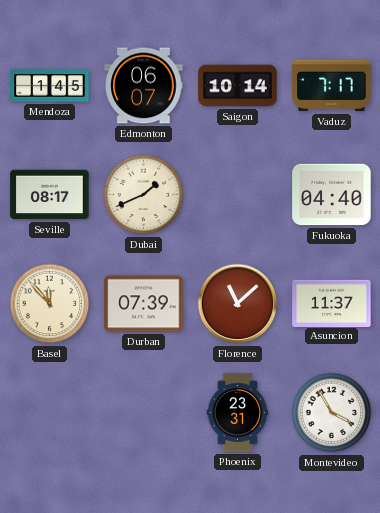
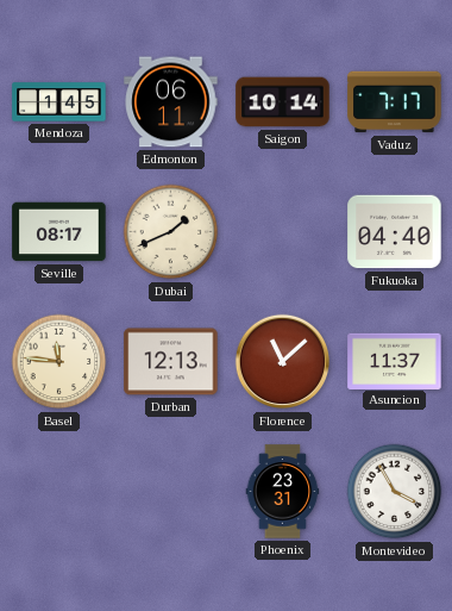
Edmonton: 06:07 -> 06:11 (171, 102)
Basel: 11:53 -> 11:46 (59, 362)
Durban: 07:39 -> 12:13 (171, 362)
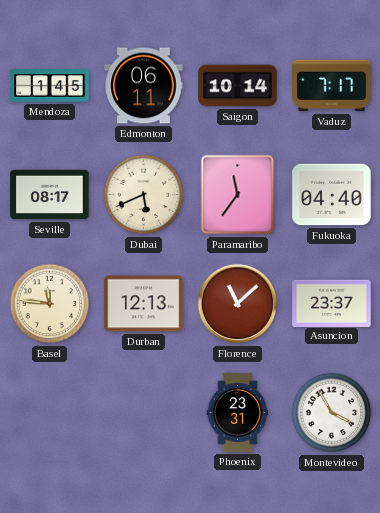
Dubai: 1:41 -> 5:41 (144, 195)
Paramaribo: none -> 11:36 (238, 195)
Asuncion: 11:37 -> 23:37 (332, 303)
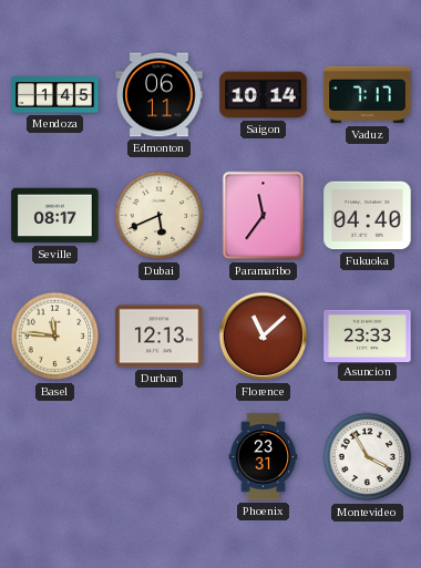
Asuncion: 23:37 -> 23:33 (368, 335)
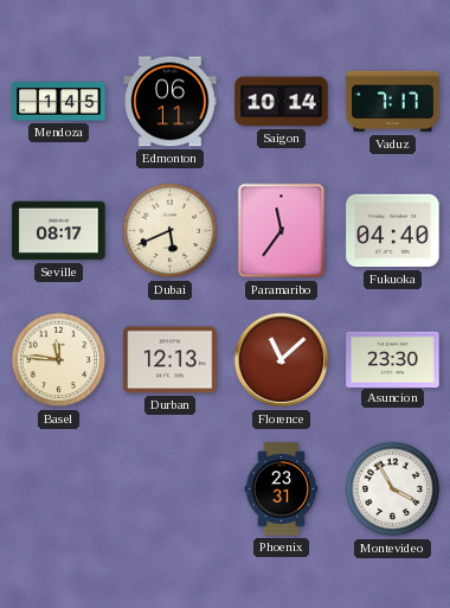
Asuncion: 23:33 -> 23:30 (393, 359)
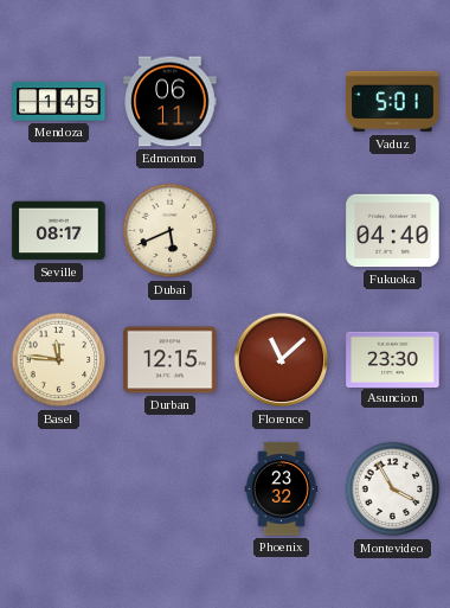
Saigon: 10:14 -> none (282, 102)
Vaduz: 7:17 -> 5:01 (393, 102)
Paramaribo: 11:36 -> none (282, 231)
Durban: 12:13 -> 12:15 (171, 360)
Phoenix: 23:31 -> 23:32 (282, 489)
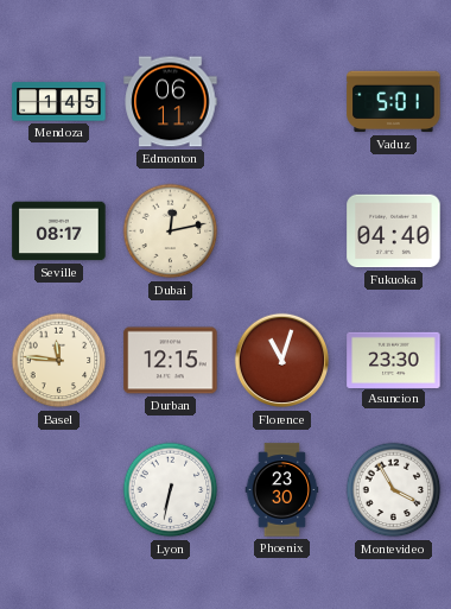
Dubai: 5:41 -> 12:13 (171, 231)
Florence: 11:08 -> 11:03 (282, 361)
Lyon: none -> 6:32 (171, 490)
Phoenix: 23:32 -> 23:30 (282, 490)
